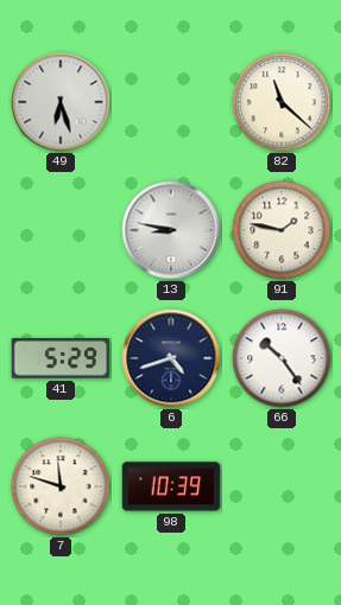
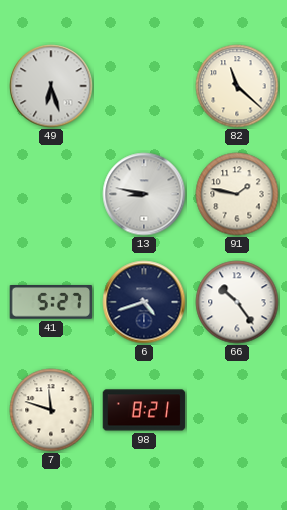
41: 5:29 -> 5:27 (51, 302)
98: 10:39 -> 8:21 (144, 410)
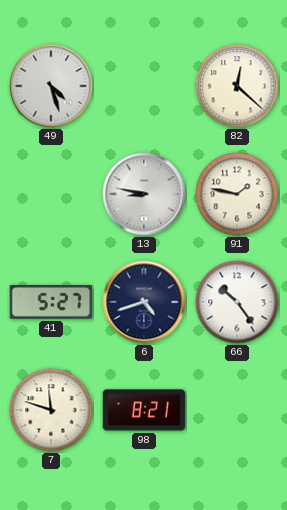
49: 6:27 -> 4:27 (51, 86)
82: 11:22 -> 12:22 (237, 86)
